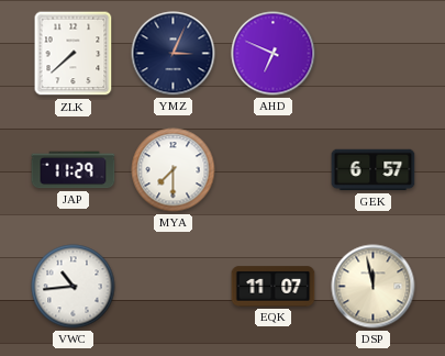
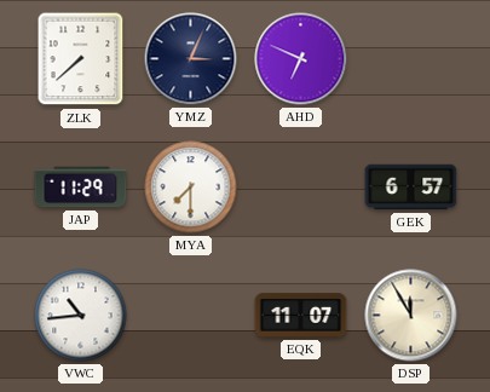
DSP: 11:58 -> 11:55 (411, 316)
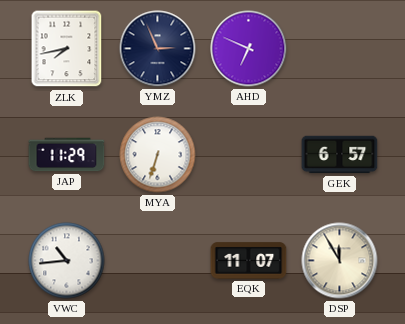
ZLK: 7:38 -> 7:43 (67, 49)
YMZ: 3:04 -> 2:56 (158, 49)
MYA: 7:30 -> 6:33 (158, 155)
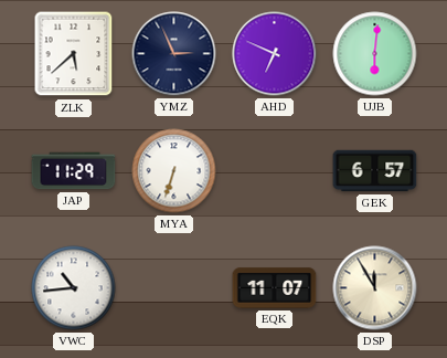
ZLK: 7:43 -> 5:38 (74, 54)
UJB: none -> 6:01 (375, 54)
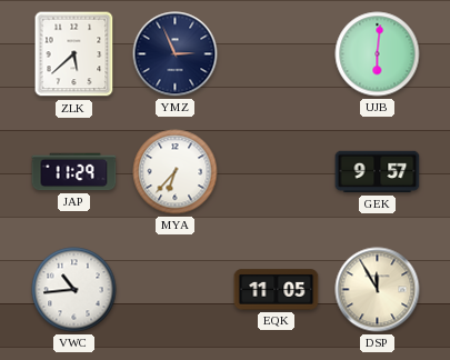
AHD: 6:49 -> none (275, 54)
MYA: 6:33 -> 6:37 (176, 172)
GEK: 6:57 -> 9:57 (378, 172)
EQK: 11:07 -> 11:05 (277, 290)
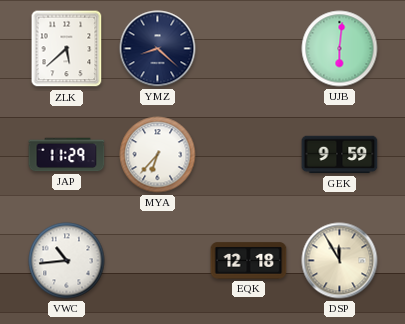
YMZ: 2:56 -> 8:22 (158, 49)
GEK: 9:57 -> 9:59 (340, 155)
EQK: 11:05 -> 12:18 (249, 261)
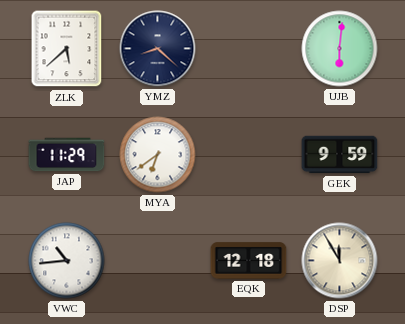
MYA: 6:37 -> 6:39 (158, 155)
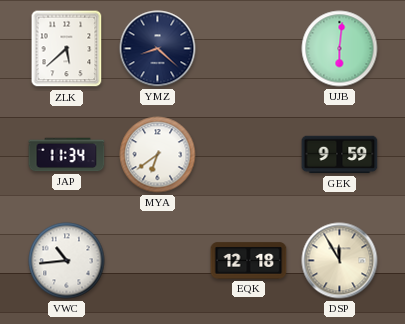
JAP: 11:29 -> 11:34 (67, 155)
